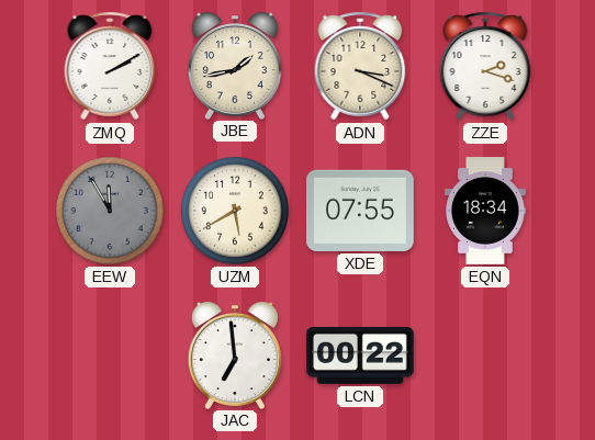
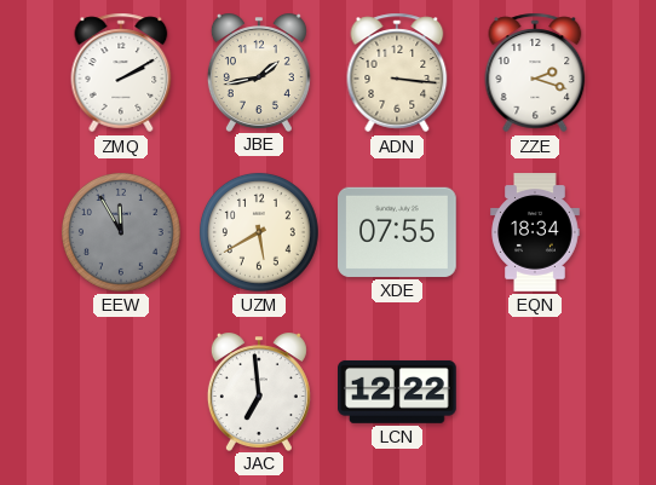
ADN: 3:19 -> 3:16 (397, 73)
LCN: 00:22 -> 12:22 (398, 392)
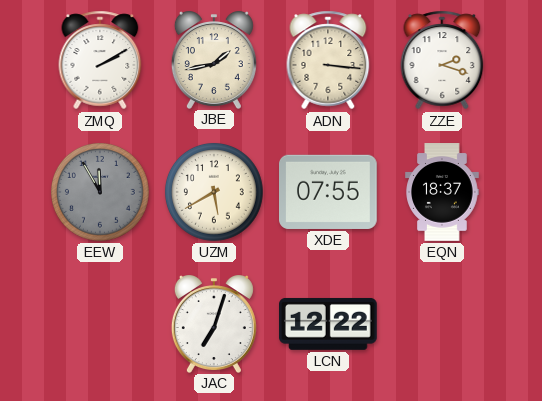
EQN: 18:34 -> 18:37 (442, 192)
JAC: 6:59 -> 7:03 (214, 324)
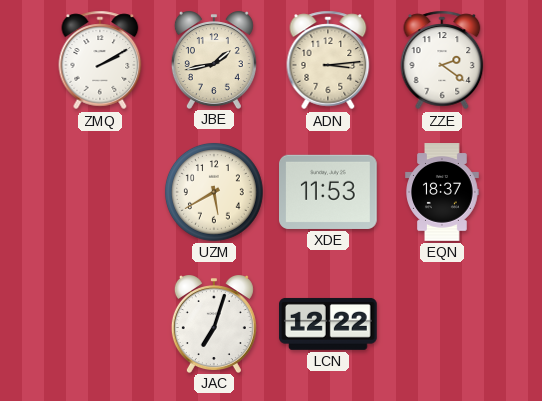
ADN: 3:16 -> 3:14 (328, 60)
ZZE: 2:18 -> 2:21 (442, 60)
EEW: 11:55 -> none (100, 192)
XDE: 07:55 -> 11:53 (329, 192)
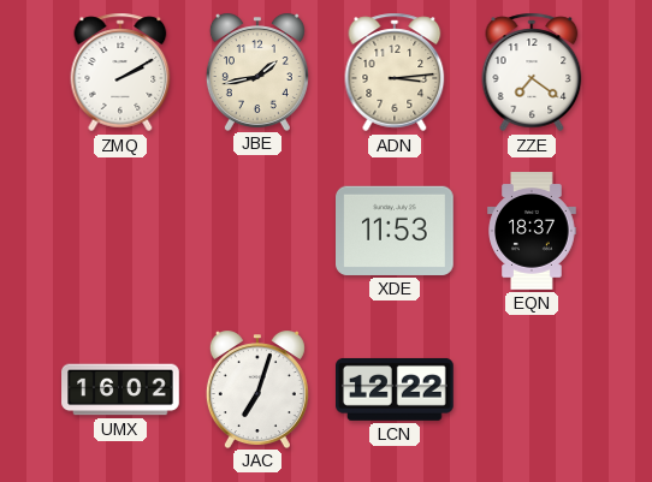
ZZE: 2:21 -> 7:21 (532, 72)
UZM: 5:40 -> none (214, 192)
UMX: none -> 16:02 (120, 389)
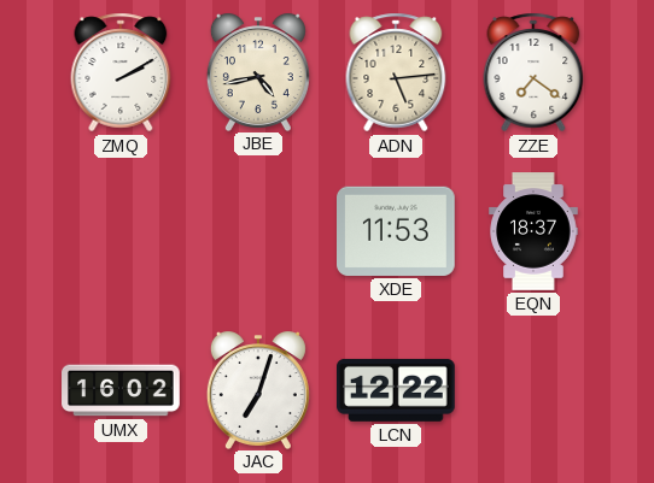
JBE: 1:43 -> 4:43 (258, 72)
ADN: 3:14 -> 5:14 (396, 72)
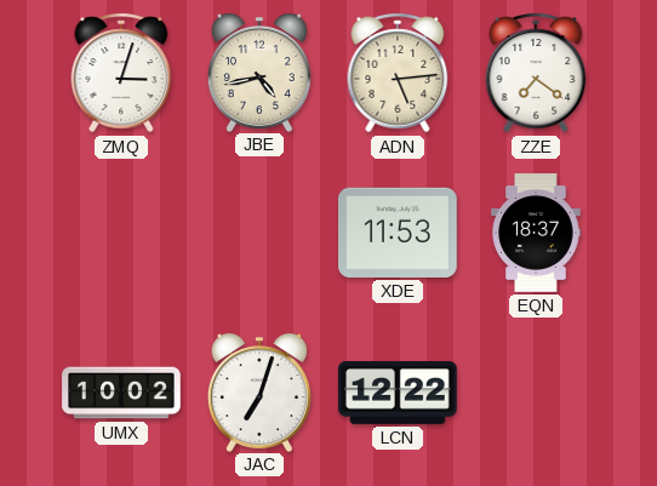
ZMQ: 2:10 -> 3:03 (121, 73)
UMX: 16:02 -> 10:02 (121, 393)
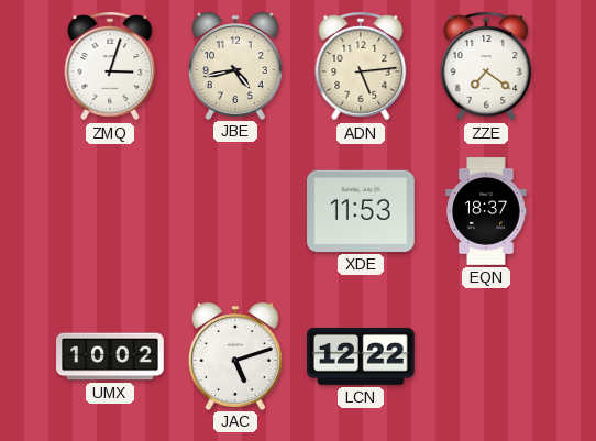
JAC: 7:03 -> 5:12 (235, 356)
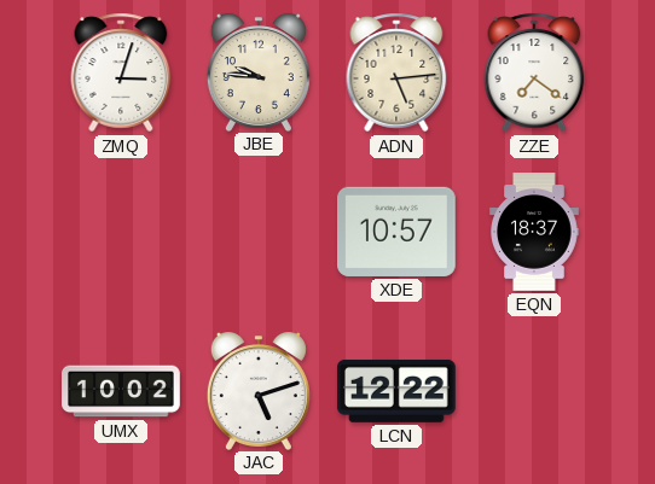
JBE: 4:43 -> 9:46 (259, 72)
XDE: 11:53 -> 10:57 (398, 232)
